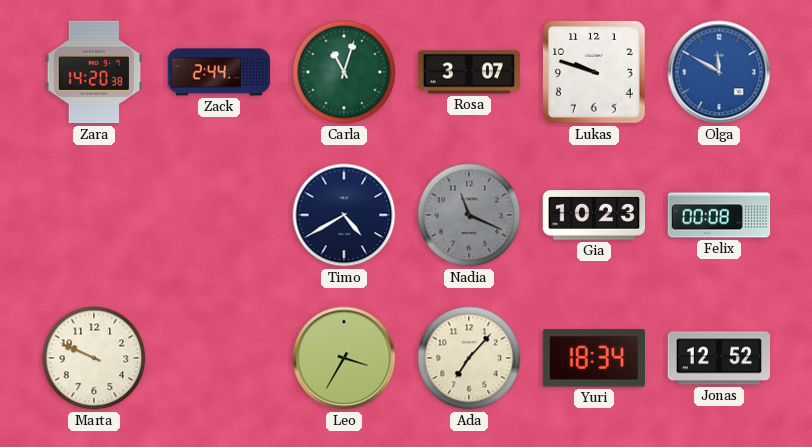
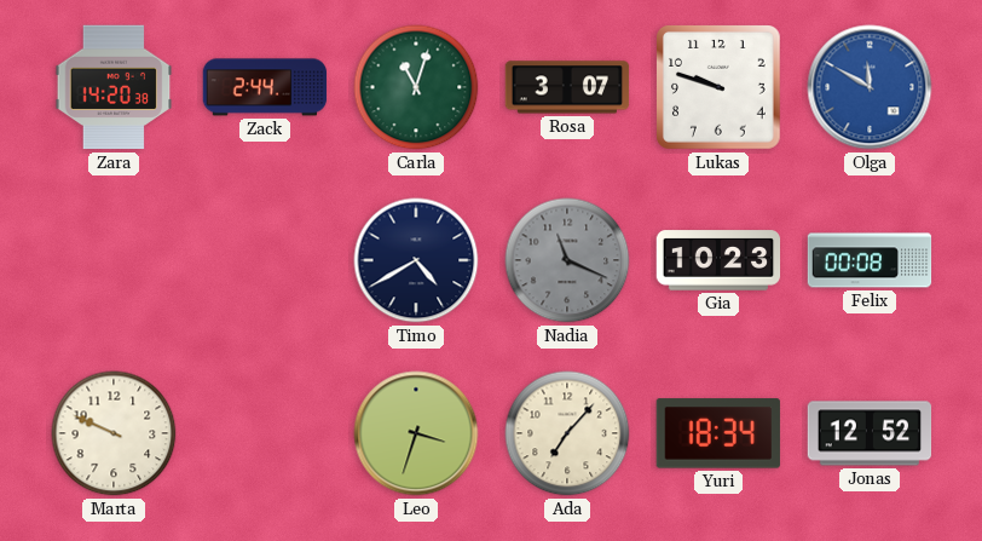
Leo: 3:35 -> 3:33 (416, 433)
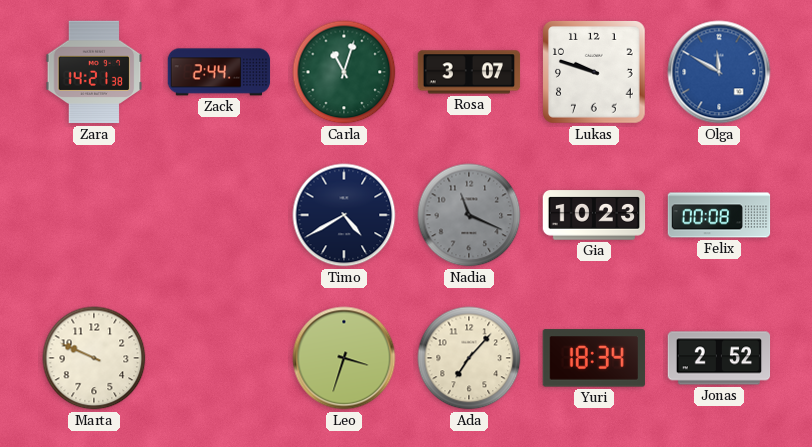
Zara: 14:20 -> 14:21 (94, 72)
Jonas: 12:52 -> 2:52 (719, 358)
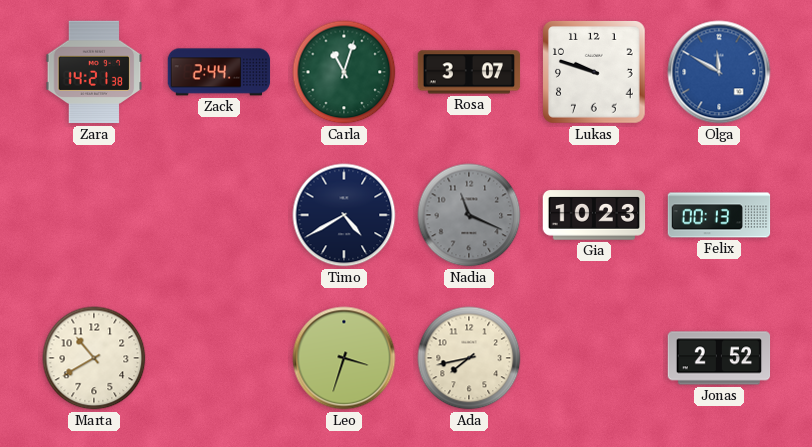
Felix: 00:08 -> 00:13 (719, 215)
Marta: 9:49 -> 10:40 (94, 358)
Ada: 7:07 -> 7:43 (469, 358)
Yuri: 18:34 -> none (593, 358)
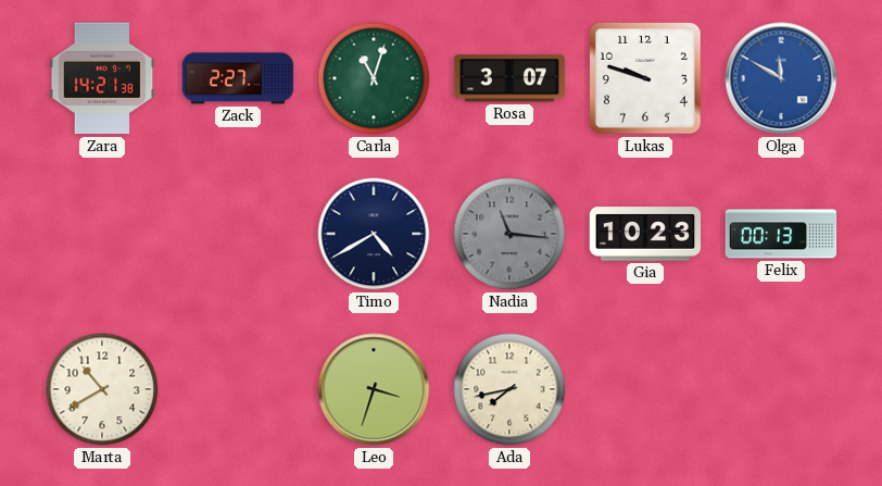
Zack: 2:44 -> 2:27 (238, 78)
Nadia: 11:19 -> 11:16 (509, 234)
Jonas: 2:52 -> none (719, 358)
